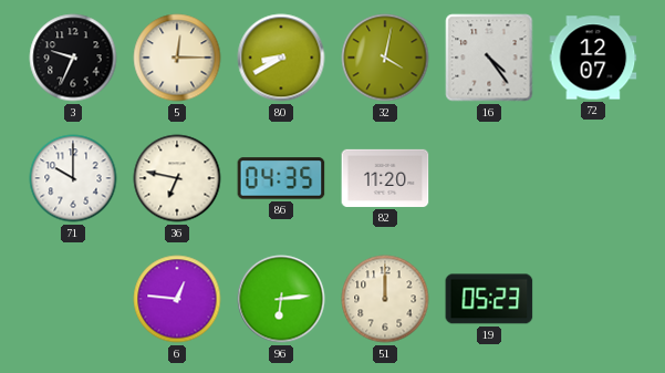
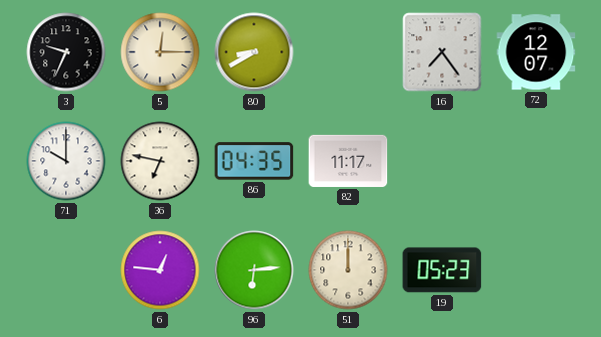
32: 4:02 -> none (385, 58)
16: 4:24 -> 7:24 (442, 52)
82: 11:20 -> 11:17 (348, 161)
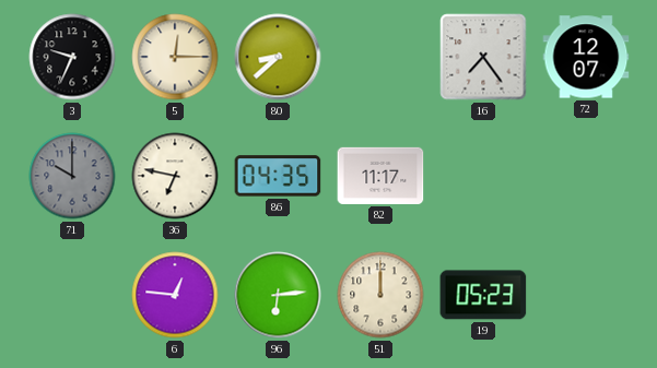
80: 8:40 -> 8:38 (278, 57)
71 dial: white -> grey (72, 176)
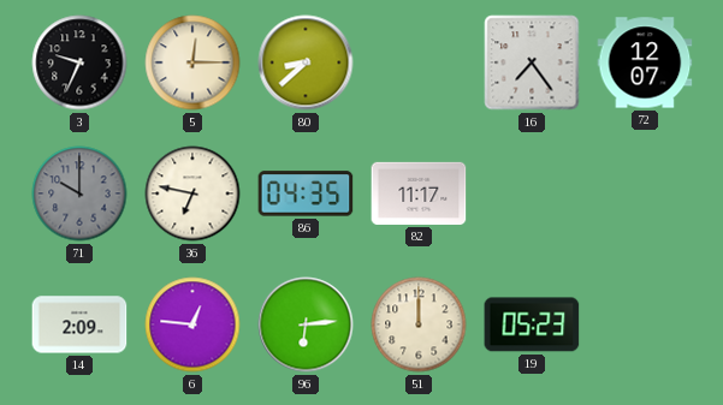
14: none -> 2:09 (79, 324)
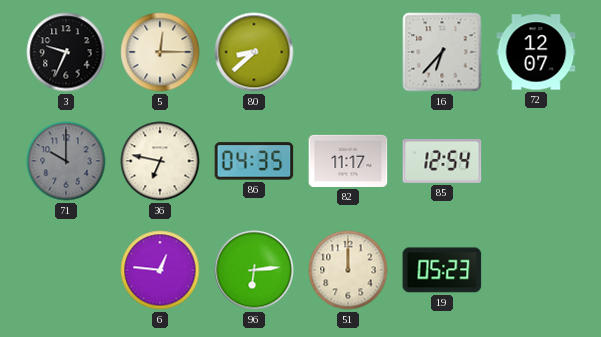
16: 7:24 -> 6:37 (442, 52)
85: none -> 12:54 (442, 161)
14: 2:09 -> none (79, 324)
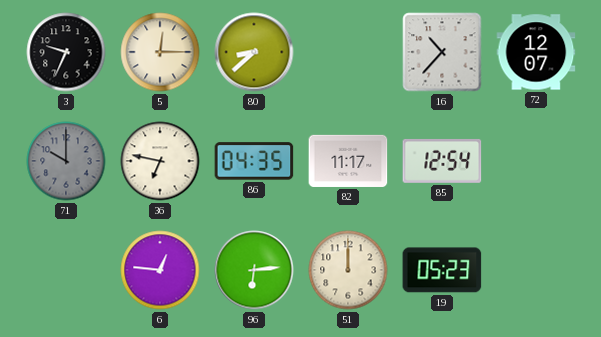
16: 6:37 -> 10:37 (442, 52)
